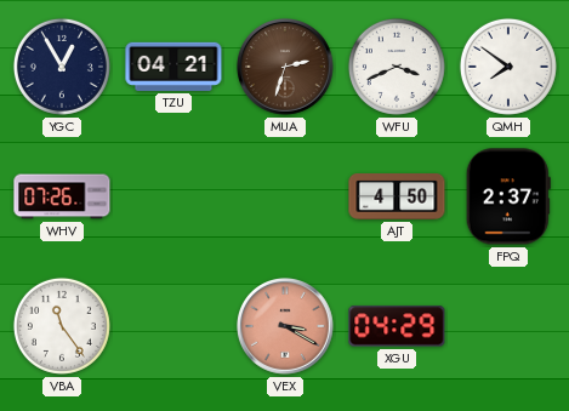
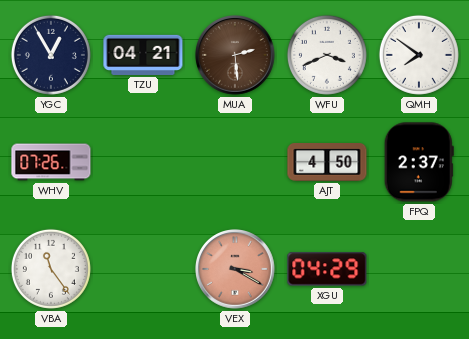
MUA: 2:33 -> 2:29 (235, 55)
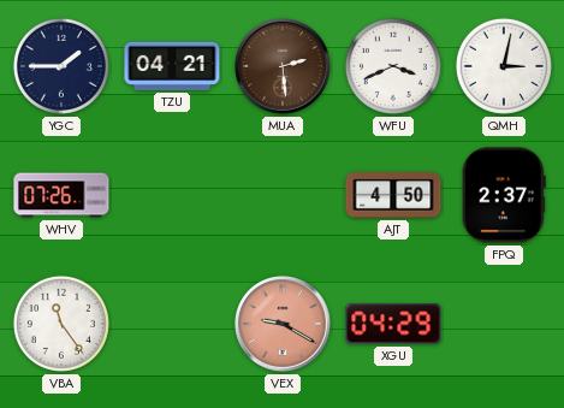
YGC: 12:55 -> 1:45 (61, 66)
QMH: 7:51 -> 3:02 (504, 66)
VEX: 3:20 -> 9:20 (283, 324)
